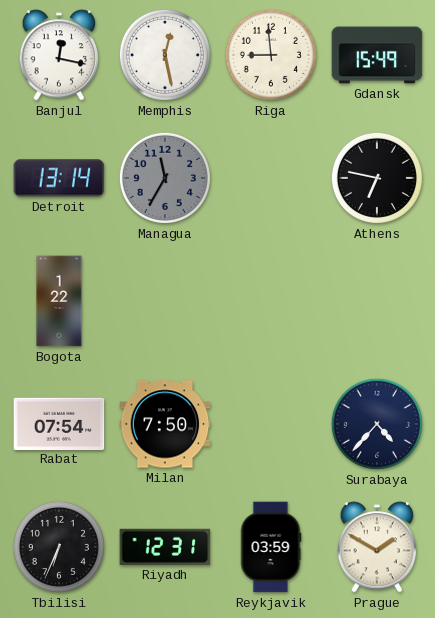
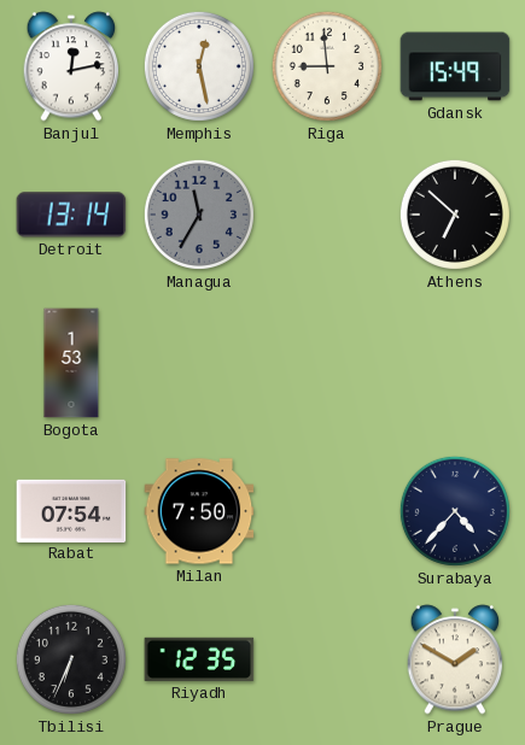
Banjul: 12:17 -> 12:13 (71, 66)
Athens: 6:47 -> 6:52 (455, 215)
Bogota: 1:22 -> 1:53 (71, 363)
Riyadh: 12:31 -> 12:35 (199, 659)
Reykjavik: 03:59 -> none (271, 547)
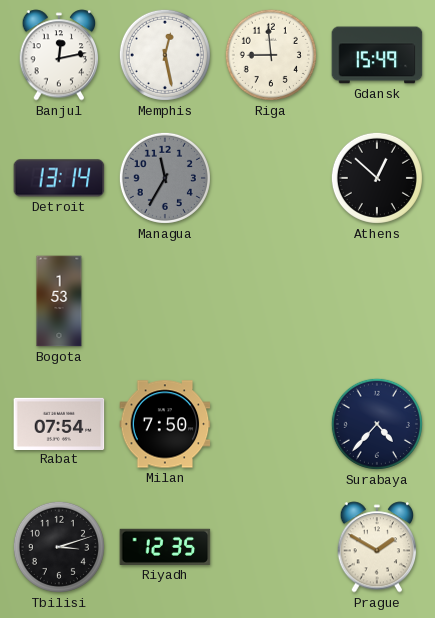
Athens: 6:52 -> 12:52 (377, 178)
Tbilisi: 6:34 -> 3:12 (59, 547)
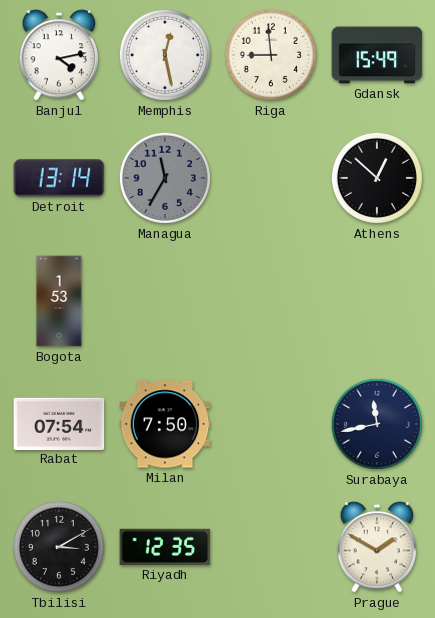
Banjul: 12:13 -> 4:13 (59, 55)
Surabaya: 4:37 -> 11:43 (377, 424)
Tbilisi: 3:12 -> 3:10 (59, 547)
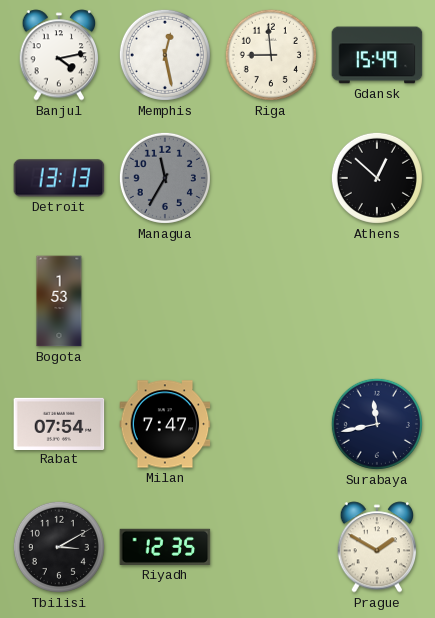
Detroit: 13:14 -> 13:13 (59, 178)
Milan: 7:50 -> 7:47 (165, 424)
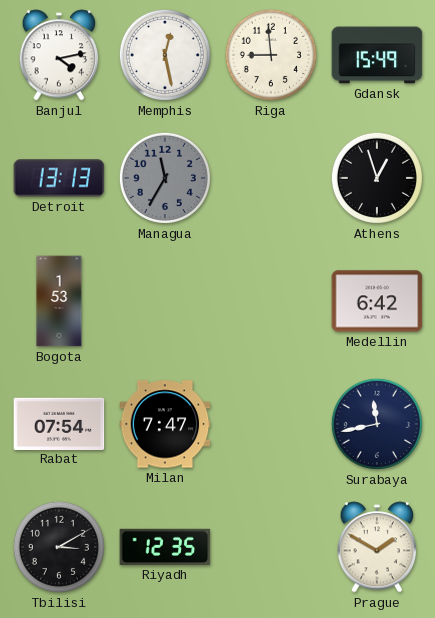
Athens: 12:52 -> 12:57 (377, 178)
Medellin: none -> 6:42 (377, 301)
